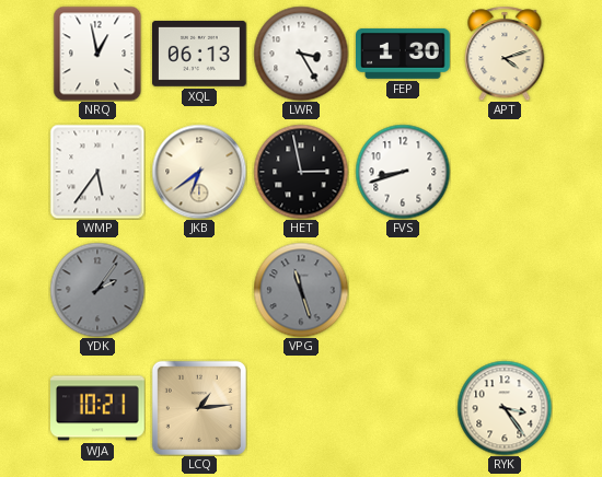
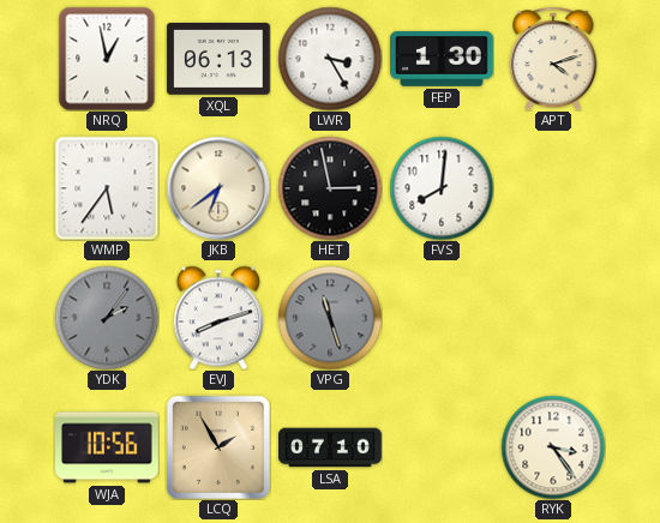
FVS: 8:42 -> 8:01 (442, 188)
EVJ: none -> 8:12 (217, 318)
WJA: 10:21 -> 10:56 (108, 447)
LCQ: 1:14 -> 1:55 (218, 447)
LSA: none -> 07:10 (330, 447)
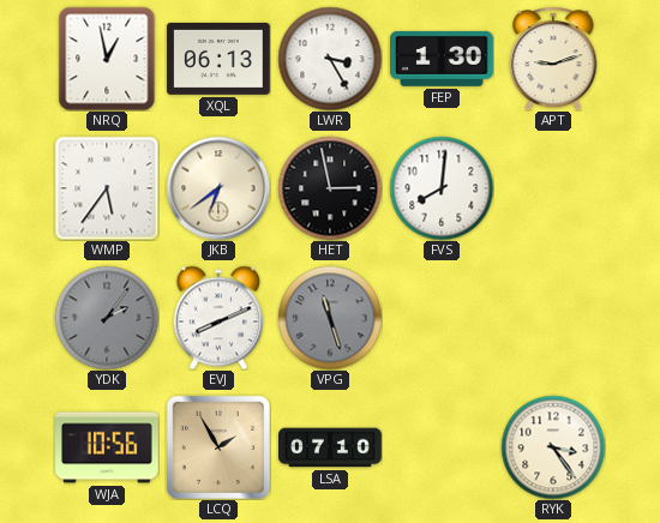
APT: 4:12 -> 9:12 (553, 59)
EVJ: 8:12 -> 8:11 (217, 318)
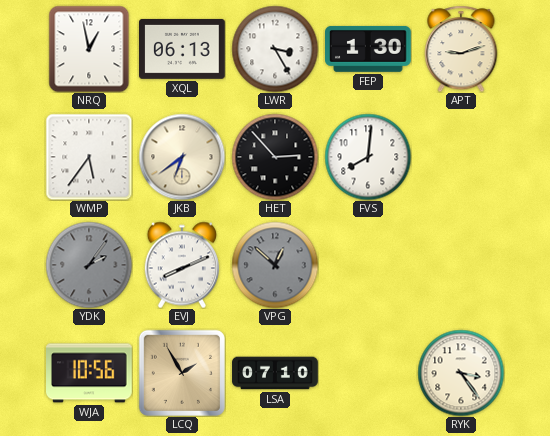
HET: 2:58 -> 2:53 (275, 157)
VPG: 11:27 -> 12:52 (275, 265)
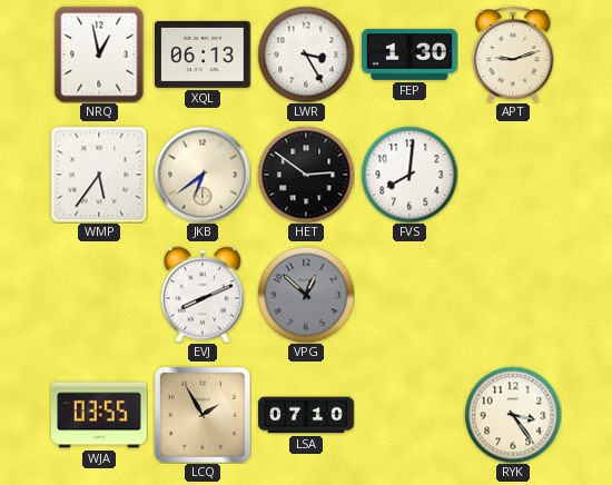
HET: 2:53 -> 2:51 (306, 175)
YDK: 2:06 -> none (89, 265)
WJA: 10:56 -> 03:55 (100, 415)
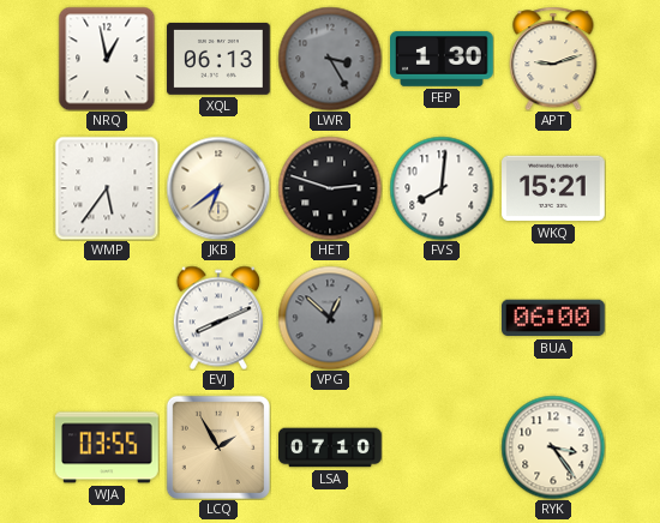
LWR dial: white -> grey (330, 59)
HET: 2:51 -> 2:48 (330, 188)
WKQ: none -> 15:21 (554, 188)
BUA: none -> 06:00 (554, 318)
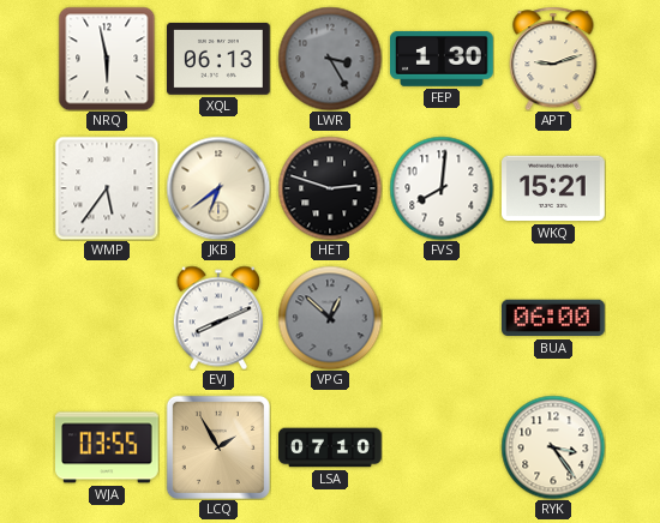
NRQ: 12:58 -> 5:58 (107, 59)
